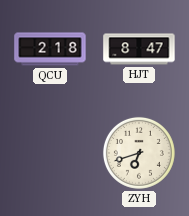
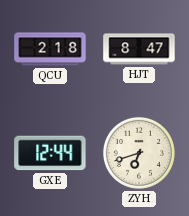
GXE: none -> 12:44 (50, 153)
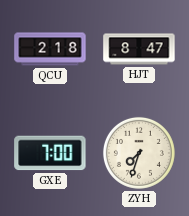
GXE: 12:44 -> 7:00 (50, 153)
ZYH: 6:42 -> 7:33 (139, 153)
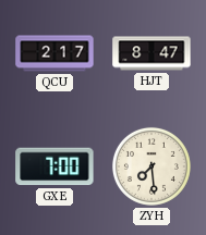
QCU: 2:18 -> 2:17 (54, 53)
ZYH: 7:33 -> 7:29 (152, 166)
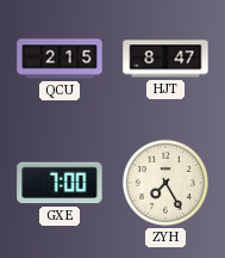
QCU: 2:17 -> 2:15 (60, 59)
ZYH: 7:29 -> 7:25 (165, 183)
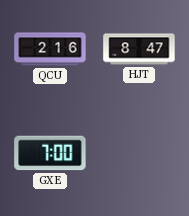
QCU: 2:15 -> 2:16 (50, 49)
ZYH: 7:25 -> none (165, 183)
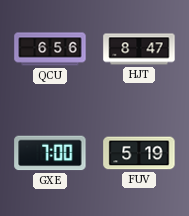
QCU: 2:16 -> 6:56 (50, 49)
FUV: none -> 5:19 (139, 153)
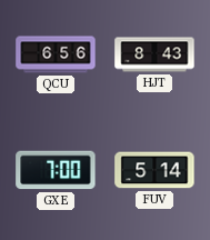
HJT: 8:47 -> 8:43 (154, 54)
FUV: 5:19 -> 5:14 (154, 170)
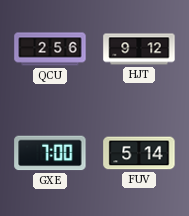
QCU: 6:56 -> 2:56 (50, 49)
HJT: 8:43 -> 9:12 (139, 49)
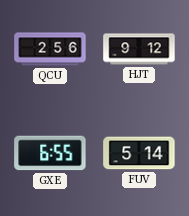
GXE: 7:00 -> 6:55 (50, 153)
